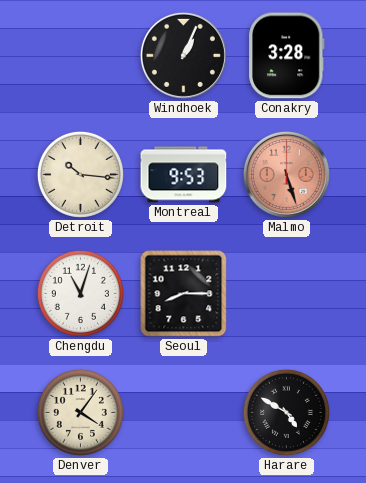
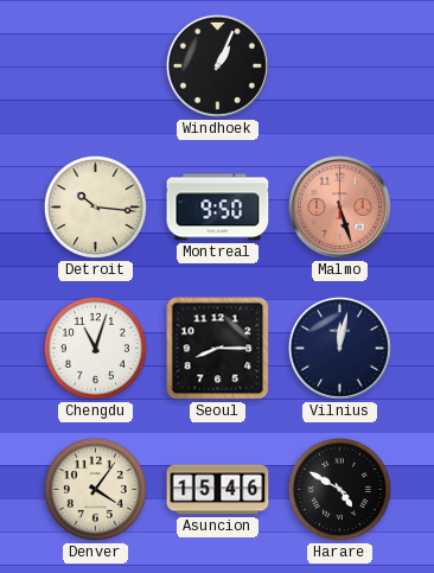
Conakry: 3:28 -> none (287, 56)
Montreal: 9:53 -> 9:50 (218, 208)
Vilnius: none -> 12:02 (339, 348)
Asuncion: none -> 15:46 (218, 490)
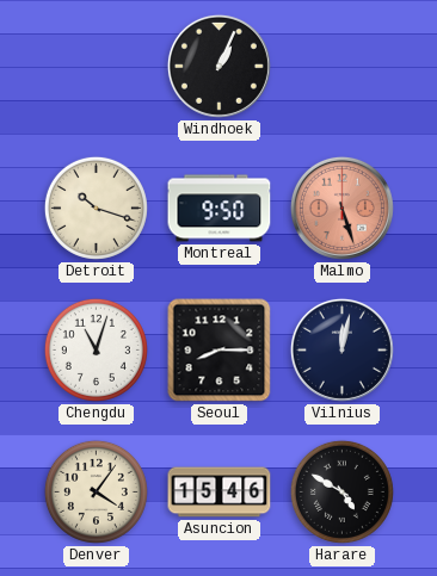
Detroit: 10:16 -> 10:18 (96, 208)
